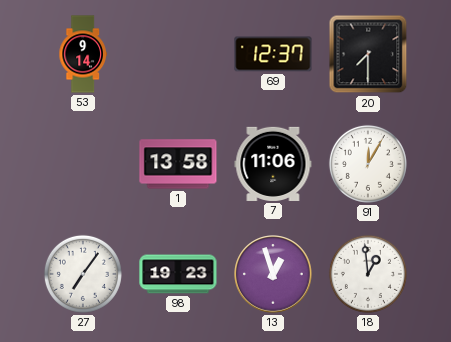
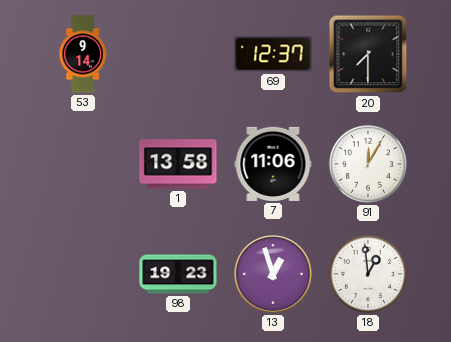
27: 7:06 -> none (83, 274)
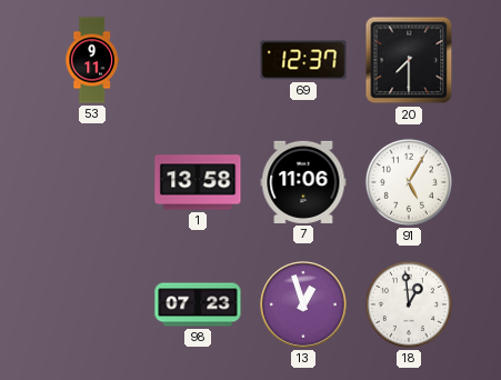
53: 9:14 -> 9:11 (92, 60)
91: 12:05 -> 5:05 (409, 182)
98: 19:23 -> 07:23 (198, 304)
